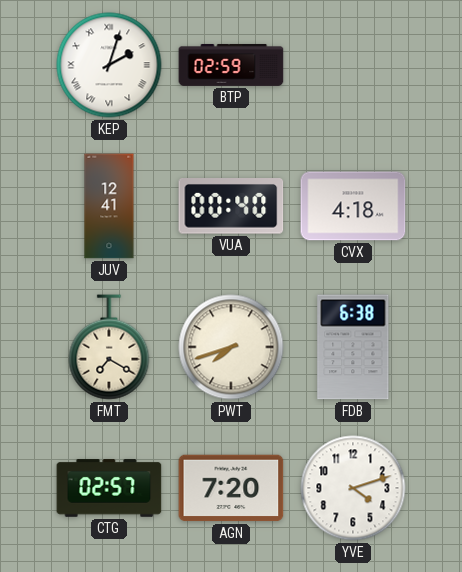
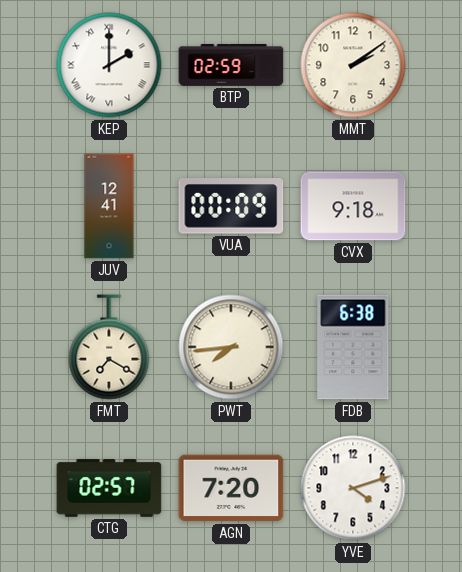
KEP: 2:03 -> 2:00 (109, 65)
MMT: none -> 2:09 (353, 65)
VUA: 00:40 -> 00:09 (231, 207)
CVX: 4:18 -> 9:18 (353, 206)
PWT: 7:42 -> 7:44 (231, 347)
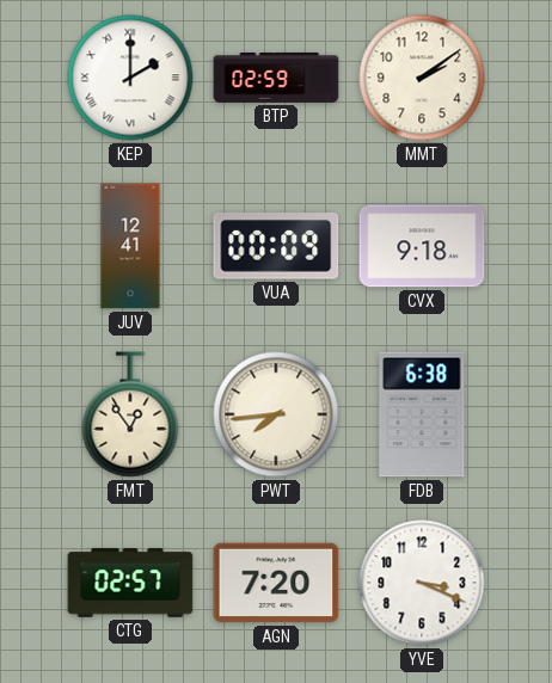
FMT: 7:20 -> 12:54 (130, 414)
YVE: 4:12 -> 3:19 (422, 583)
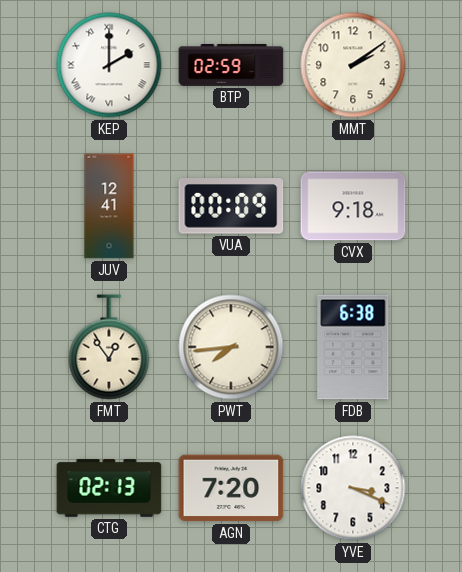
CTG: 02:57 -> 02:13 (109, 488)
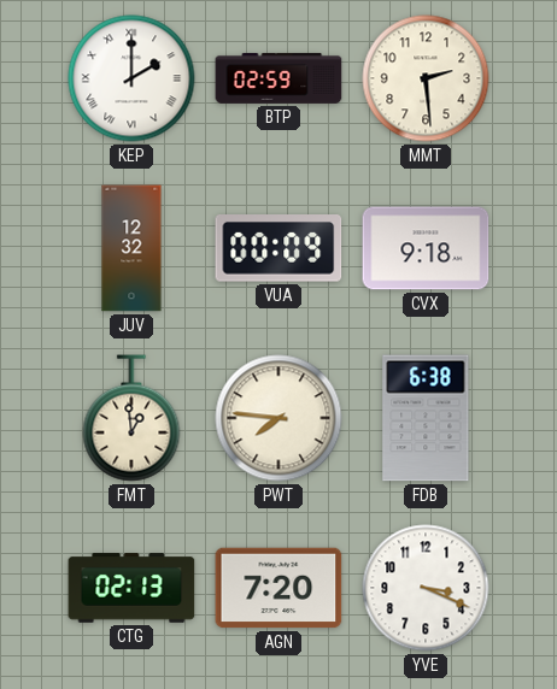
MMT: 2:09 -> 2:29 (426, 78)
JUV: 12:41 -> 12:32 (131, 248)
FMT: 12:54 -> 12:59 (131, 418)
PWT: 7:44 -> 7:46 (278, 418)
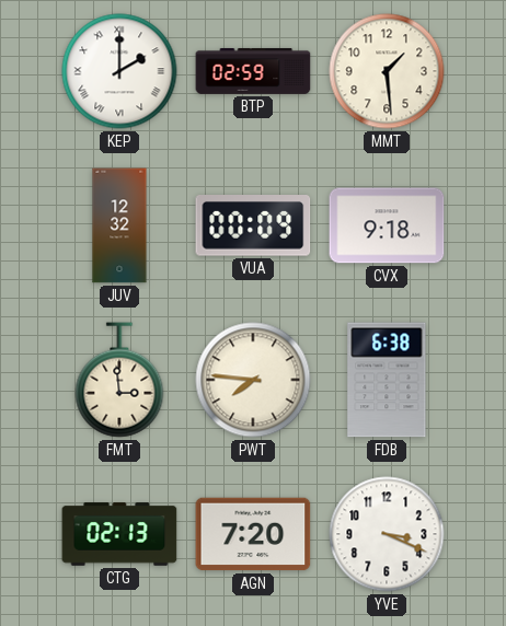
MMT: 2:29 -> 1:29 (387, 71)
FMT: 12:59 -> 2:59 (119, 380)
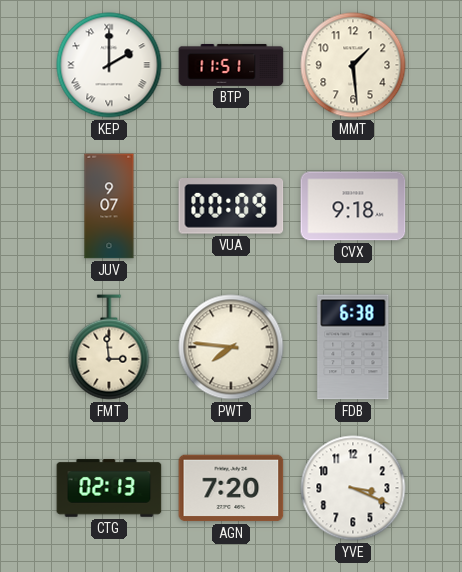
BTP: 02:59 -> 11:51 (231, 65)
JUV: 12:32 -> 9:07 (109, 206)
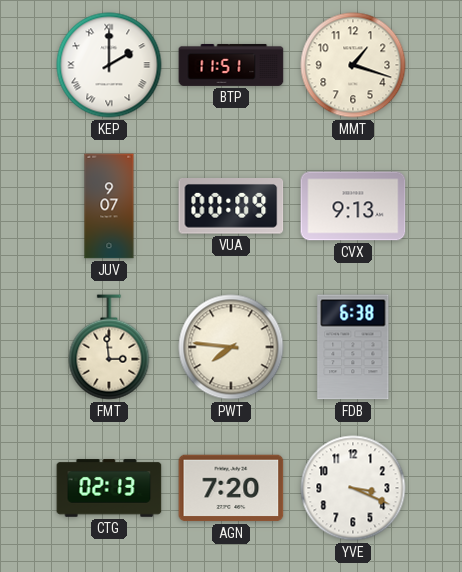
MMT: 1:29 -> 1:18 (353, 65)
CVX: 9:18 -> 9:13 (353, 206)
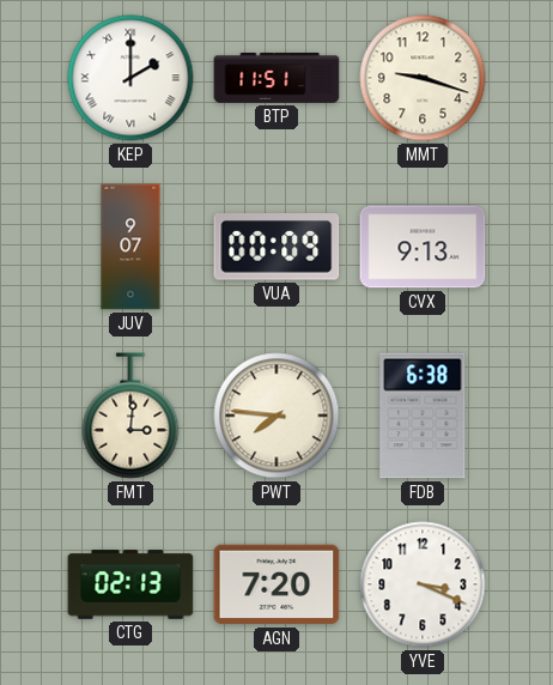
MMT: 1:18 -> 9:18 (423, 78)
FMT: 2:59 -> 3:01 (130, 416)
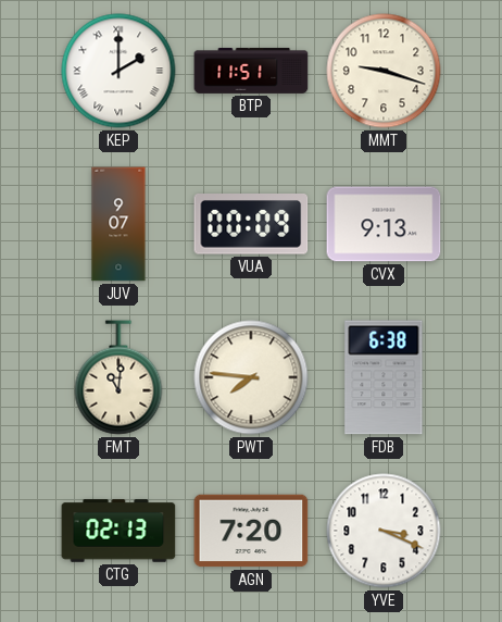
FMT: 3:01 -> 11:01 (118, 377)
